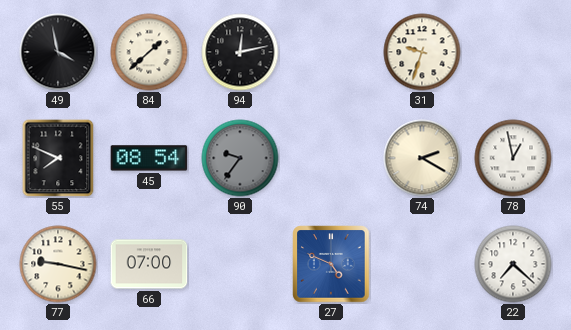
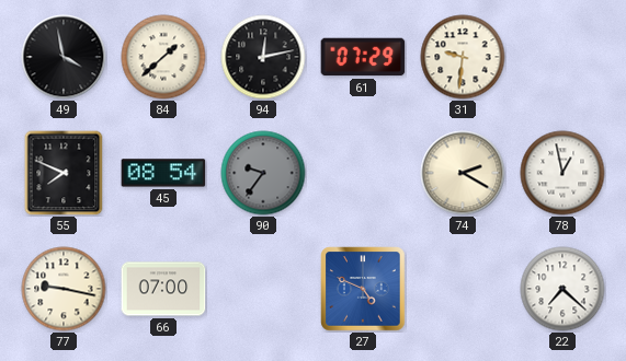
61: none -> 07:29 (363, 57)
31: 9:33 -> 9:31 (463, 57)
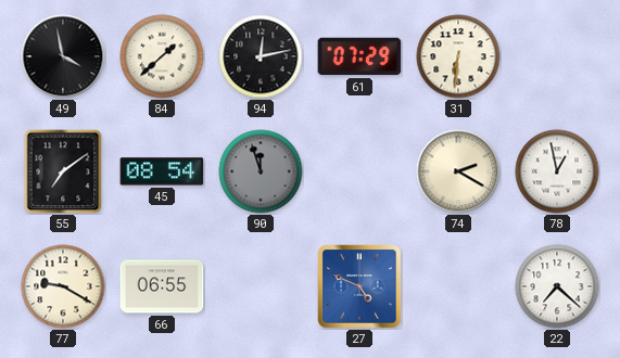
31: 9:31 -> 6:31 (458, 56)
55: 7:49 -> 7:09 (63, 171)
90: 9:36 -> 11:57 (261, 171)
77: 9:17 -> 9:20 (63, 286)
66: 07:00 -> 06:55 (162, 286)
